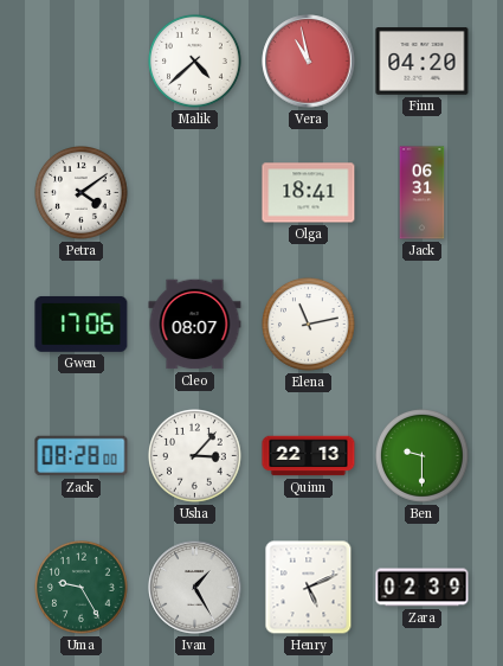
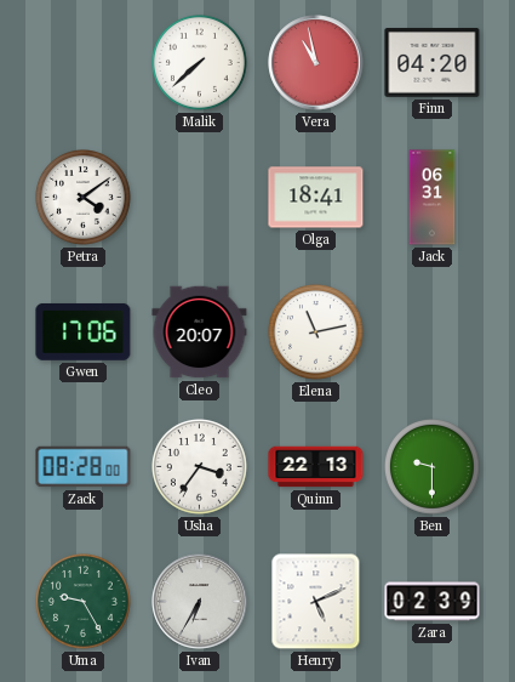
Malik: 4:38 -> 7:38 (200, 63)
Cleo: 08:07 -> 20:07 (200, 333)
Usha: 3:07 -> 3:36 (200, 467)
Ivan: 1:25 -> 6:35 (200, 602)
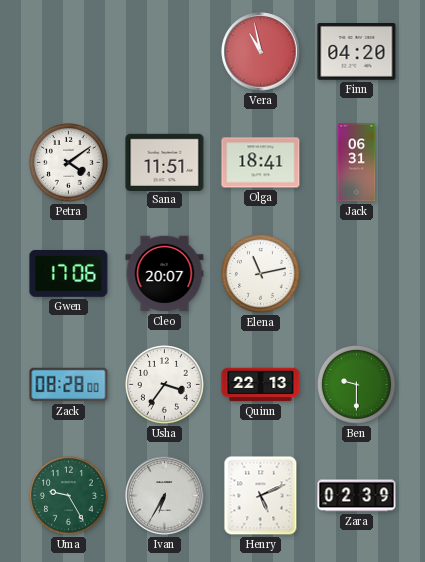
Malik: 7:38 -> none (200, 63)
Sana: none -> 11:51 (165, 162)
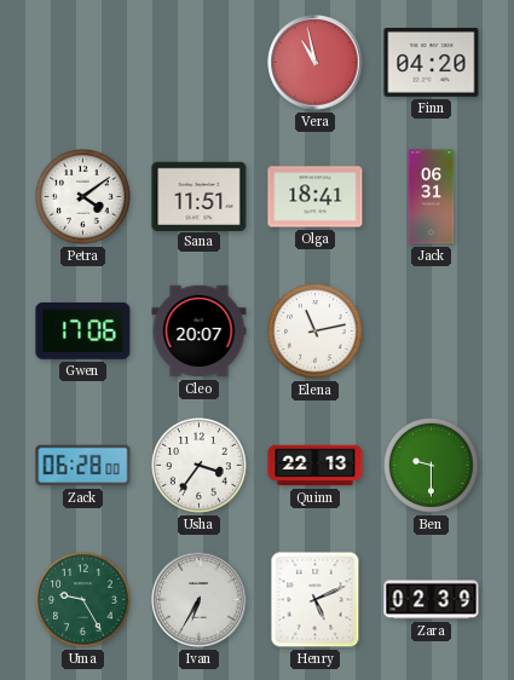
Zack: 08:28 -> 06:28 (83, 466)
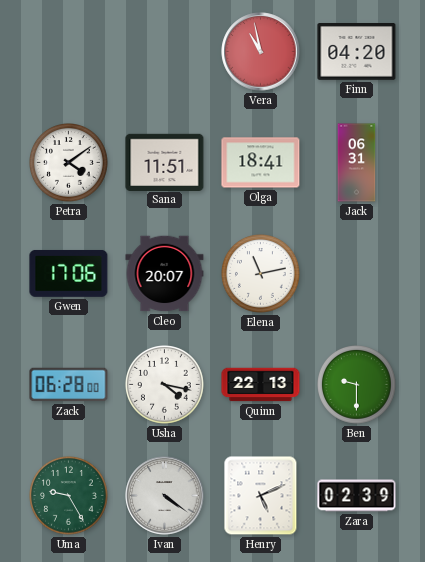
Usha: 3:36 -> 4:17 (165, 385)
Ivan: 6:35 -> 4:21 (165, 496)
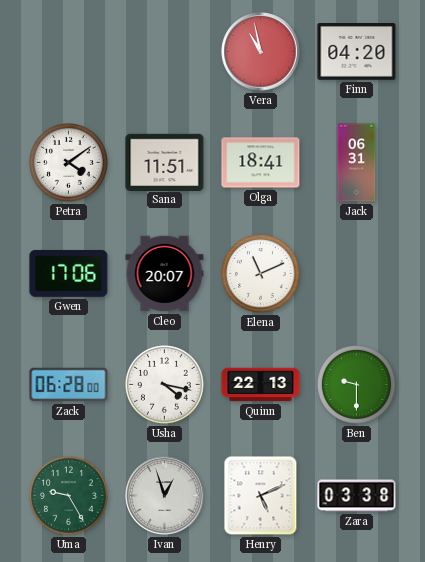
Elena: 11:13 -> 11:11 (261, 274)
Ivan: 4:21 -> 12:57 (165, 496)
Zara: 02:39 -> 03:38 (357, 496)
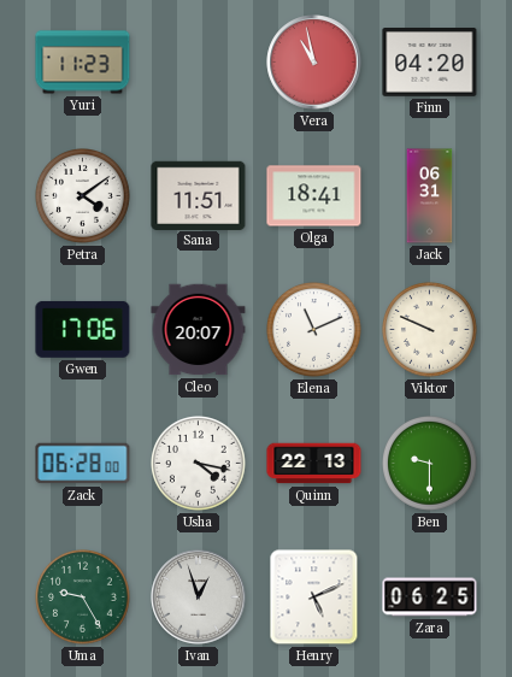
Yuri: none -> 11:23 (83, 63)
Viktor: none -> 9:49 (430, 330)
Zara: 03:38 -> 06:25 (430, 597)
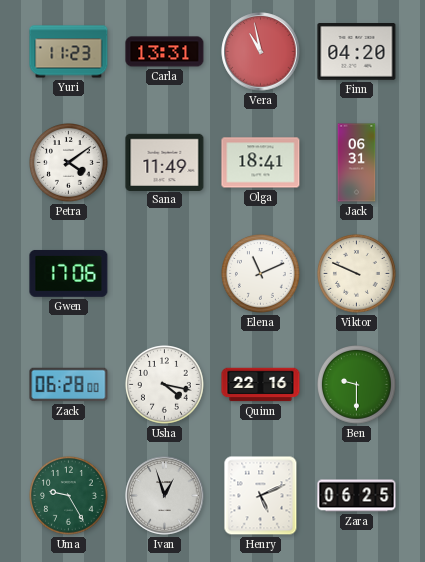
Carla: none -> 13:31 (165, 52)
Sana: 11:51 -> 11:49 (165, 162)
Cleo: 20:07 -> none (199, 330)
Quinn: 22:13 -> 22:16 (261, 385)
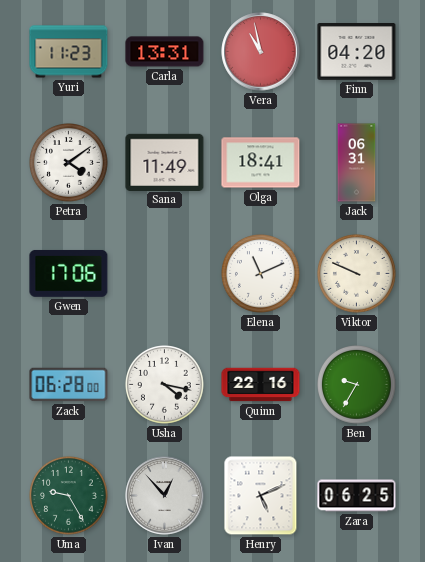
Ben: 9:30 -> 9:35 (357, 385)
Ivan: 12:57 -> 12:53 (165, 496)
